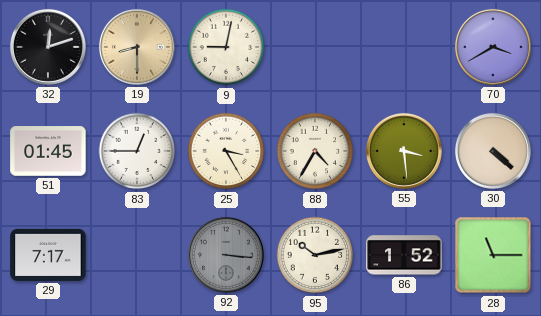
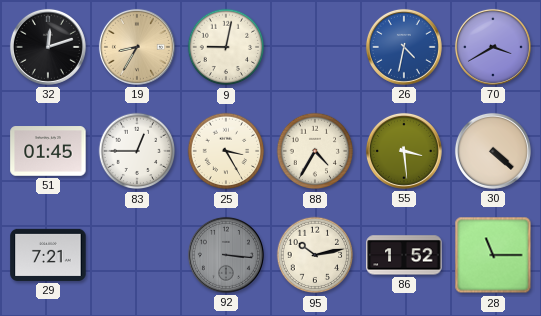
19: 8:30 -> 8:35 (137, 47)
26: none -> 4:32 (404, 47)
29: 7:17 -> 7:21 (48, 255)
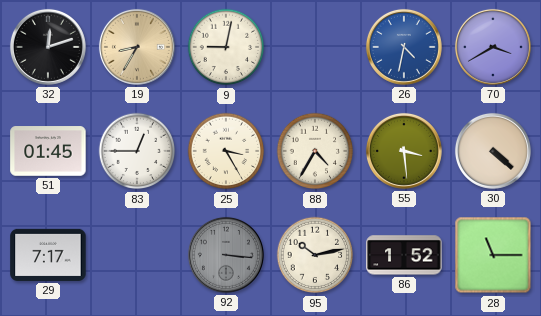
29: 7:21 -> 7:17 (48, 255)
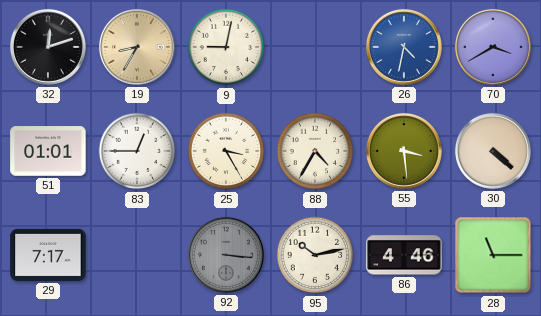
51: 01:45 -> 01:01 (48, 151)
86: 1:52 -> 4:46 (404, 255)
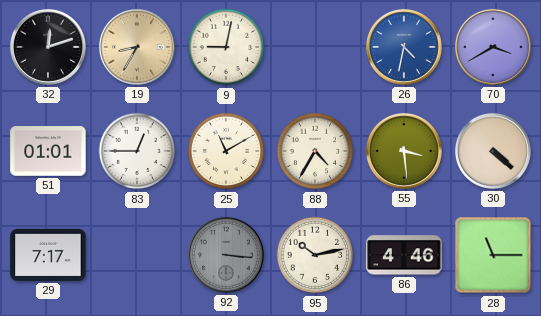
25: 3:25 -> 11:10 (226, 151)
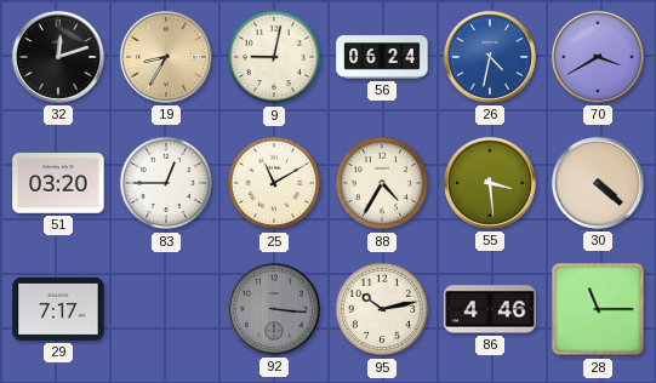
56: none -> 06:24 (382, 58)
51: 01:01 -> 03:20 (58, 183)
